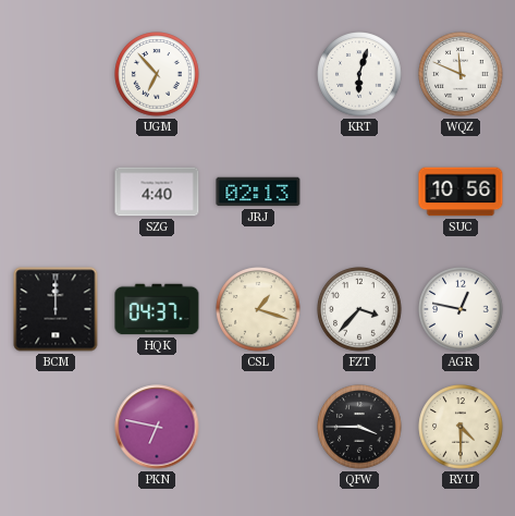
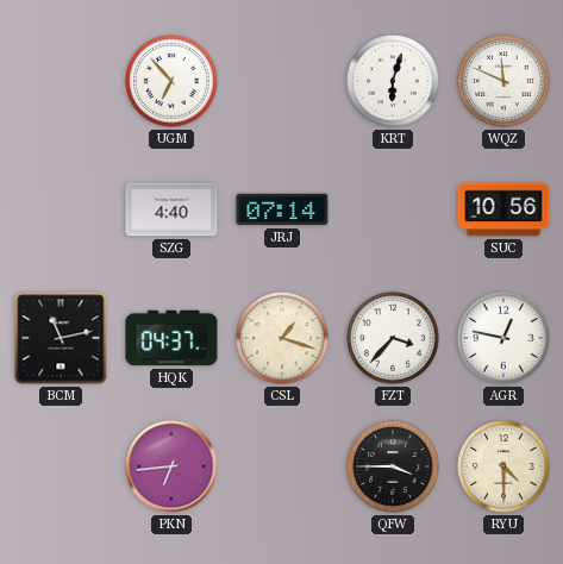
JRJ: 02:13 -> 07:14 (282, 209)
BCM: 12:00 -> 11:13 (61, 338)
PKN: 6:47 -> 6:44 (171, 466)
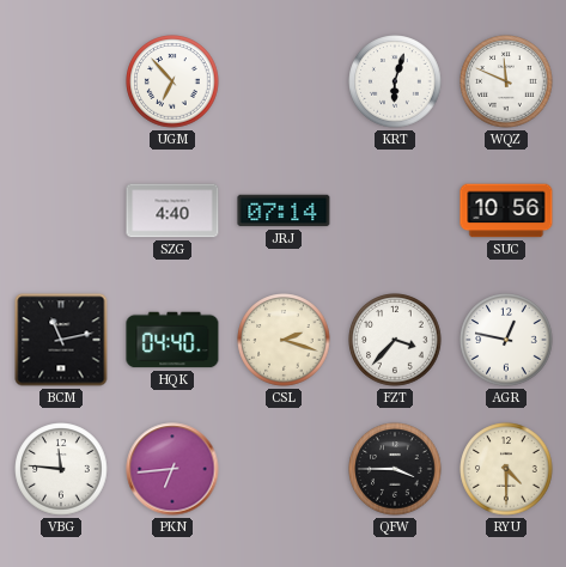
HQK: 04:37 -> 04:40 (172, 340)
CSL: 1:18 -> 2:18 (284, 340)
VBG: none -> 11:46 (61, 469)
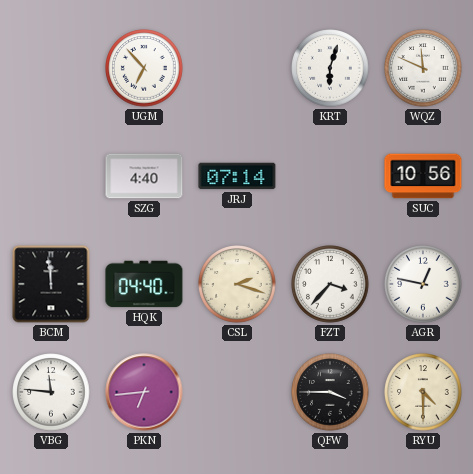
BCM: 11:13 -> 11:59 (51, 284)
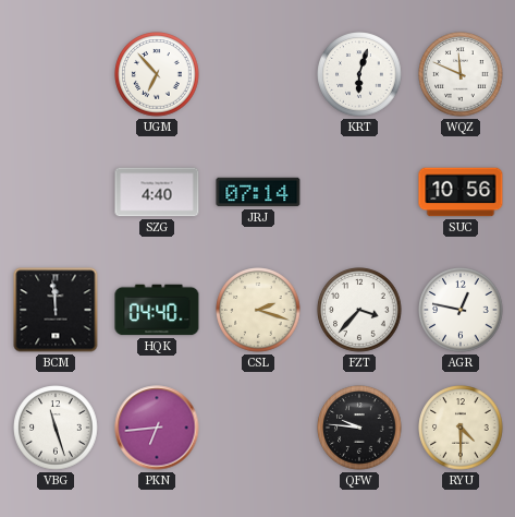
VBG: 11:46 -> 11:27 (56, 428)
QFW: 3:45 -> 9:46 (359, 428)
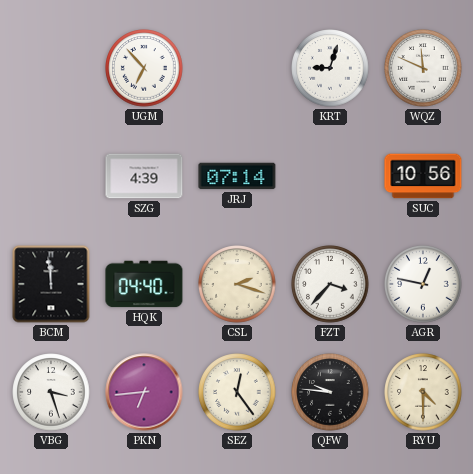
KRT: 6:03 -> 9:03 (330, 68)
SZG: 4:40 -> 4:39 (144, 176)
VBG: 11:27 -> 3:27 (51, 392)
SEZ: none -> 12:24 (237, 392)
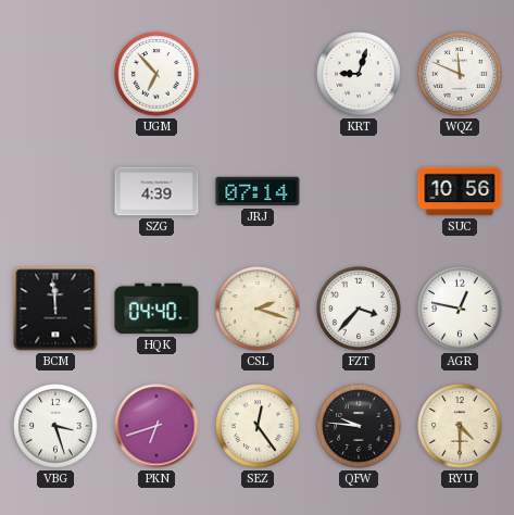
PKN: 6:44 -> 6:42 (156, 426)
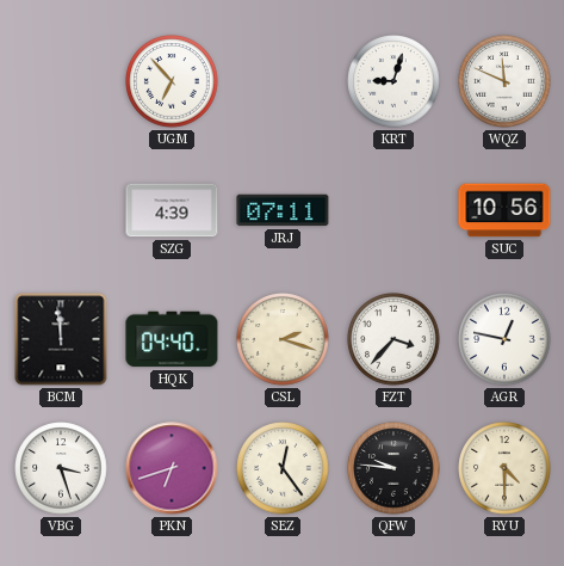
JRJ: 07:14 -> 07:11 (283, 210)
